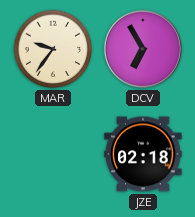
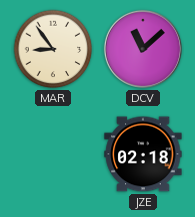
MAR: 9:36 -> 8:54 (53, 49)
DCV: 6:55 -> 11:08 (143, 49)
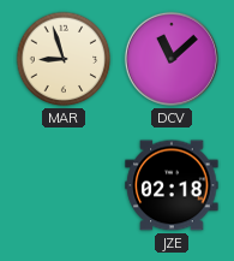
MAR: 8:54 -> 8:57 (64, 59)
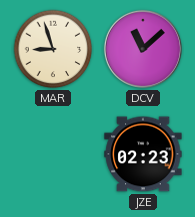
JZE: 02:18 -> 02:23 (143, 154)
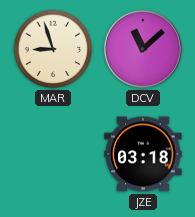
JZE: 02:23 -> 03:18 (143, 154)
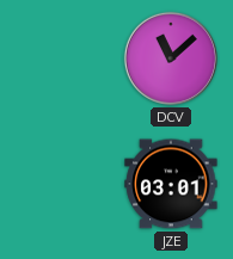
MAR: 8:57 -> none (53, 49)
JZE: 03:18 -> 03:01 (171, 184)
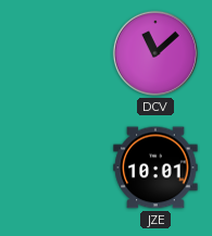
JZE: 03:01 -> 10:01 (155, 167)
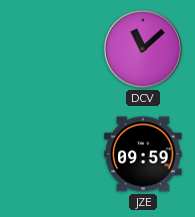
JZE: 10:01 -> 09:59 (143, 154)
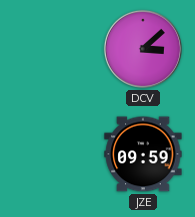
DCV: 11:08 -> 3:08 (143, 49)
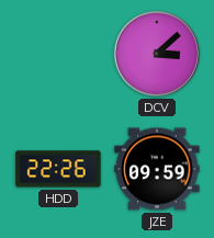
HDD: none -> 22:26 (58, 169)
